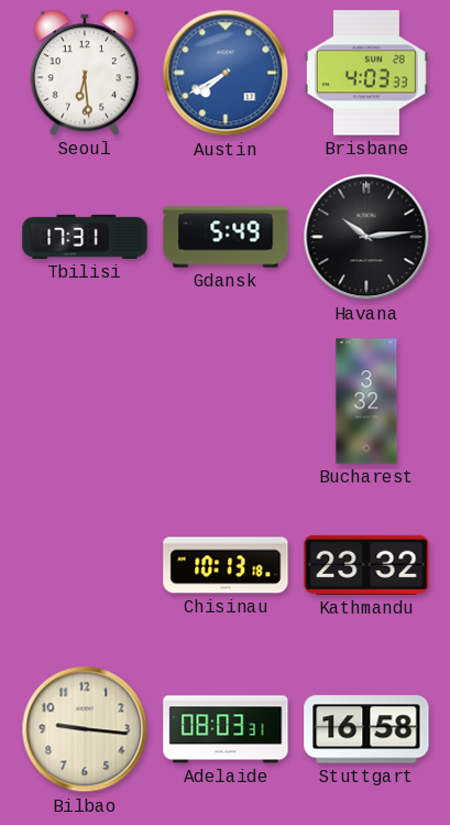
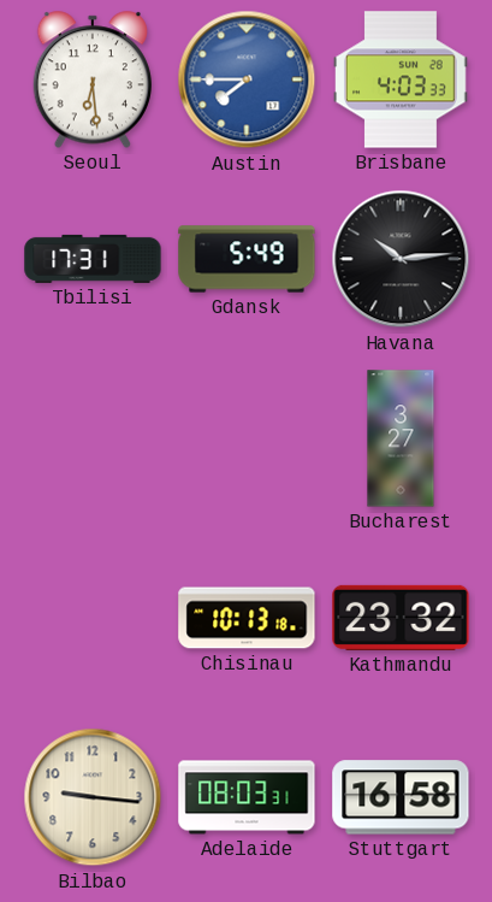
Austin: 7:40 -> 7:45 (247, 79)
Bucharest: 3:32 -> 3:27 (401, 438)
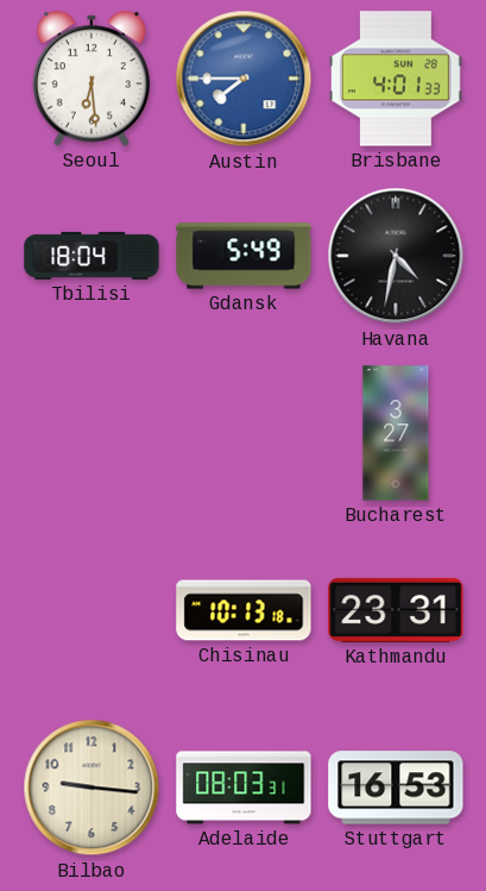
Brisbane: 4:03 -> 4:01 (397, 79)
Tbilisi: 17:31 -> 18:04 (91, 256)
Havana: 10:14 -> 4:32 (396, 256)
Kathmandu: 23:32 -> 23:31 (396, 610)
Stuttgart: 16:58 -> 16:53 (396, 788)
